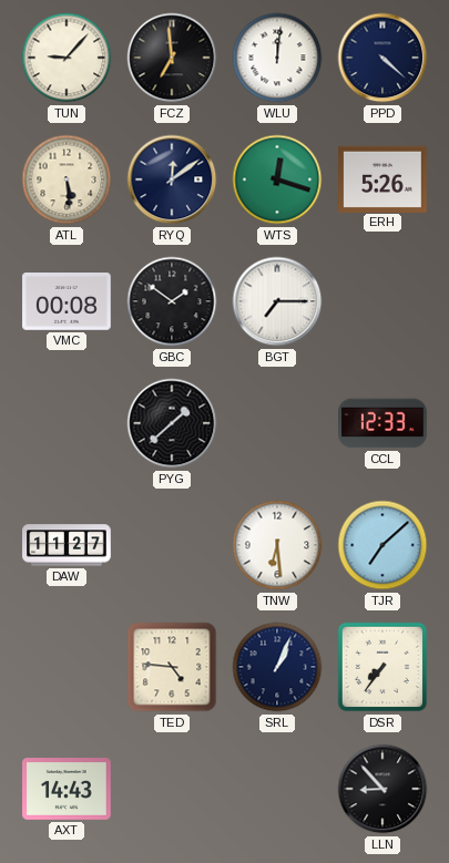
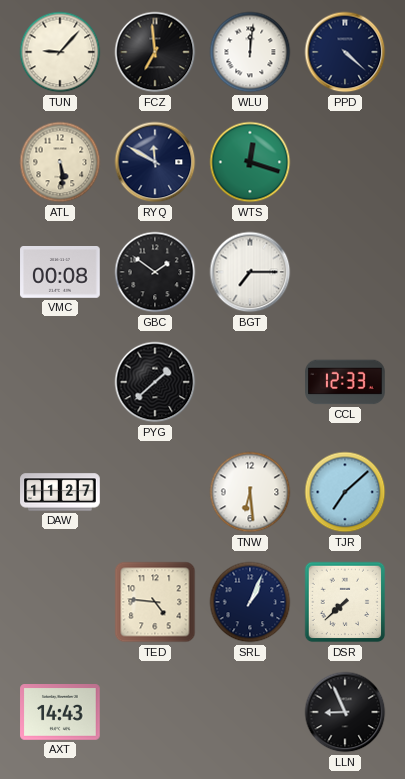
RYQ: 12:09 -> 11:50 (155, 162)
ERH: 5:26 -> none (382, 178)
DSR: 7:36 -> 7:38 (345, 602)
LLN: 8:53 -> 8:56 (345, 712)
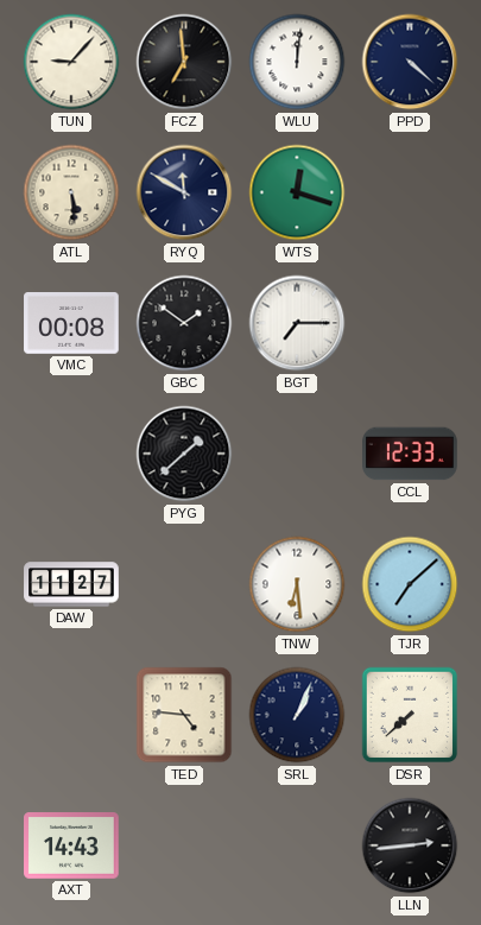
LLN: 8:56 -> 2:44 (410, 845)
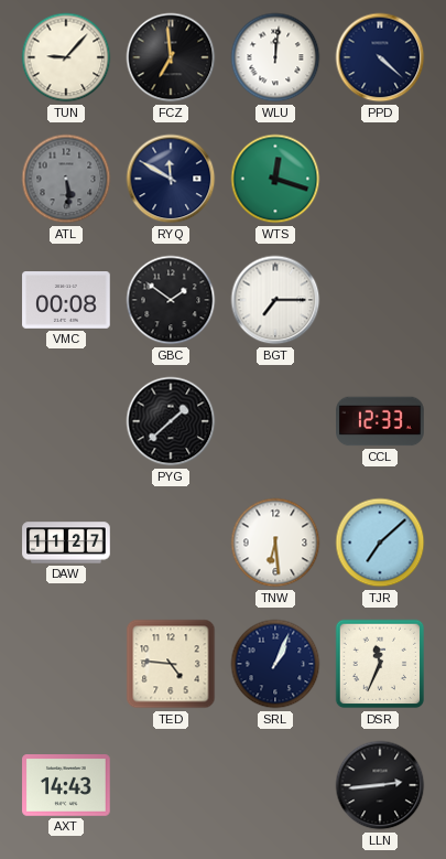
ATL dial: cream -> grey (66, 179)
DSR: 7:38 -> 11:34 (380, 664)
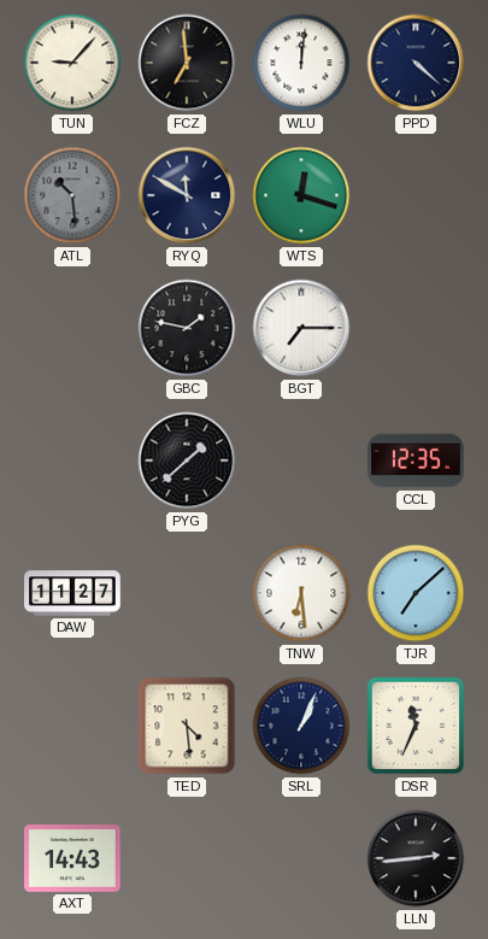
ATL: 5:29 -> 10:29 (72, 195)
VMC: 00:08 -> none (66, 301)
GBC: 1:51 -> 1:47 (187, 328)
CCL: 12:33 -> 12:35 (416, 460)
TED: 4:46 -> 4:29 (187, 726)
